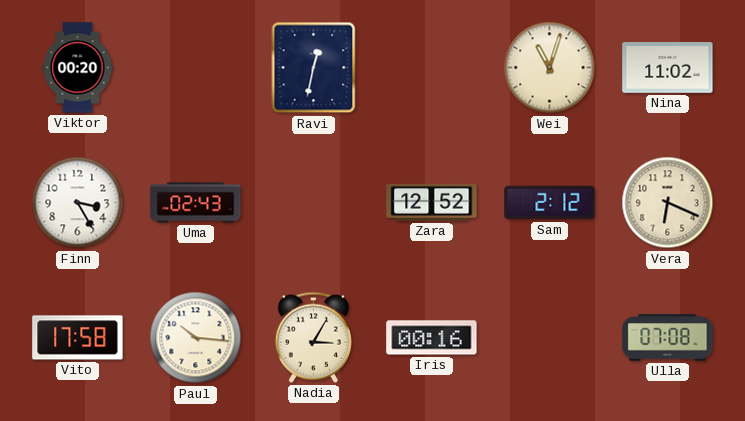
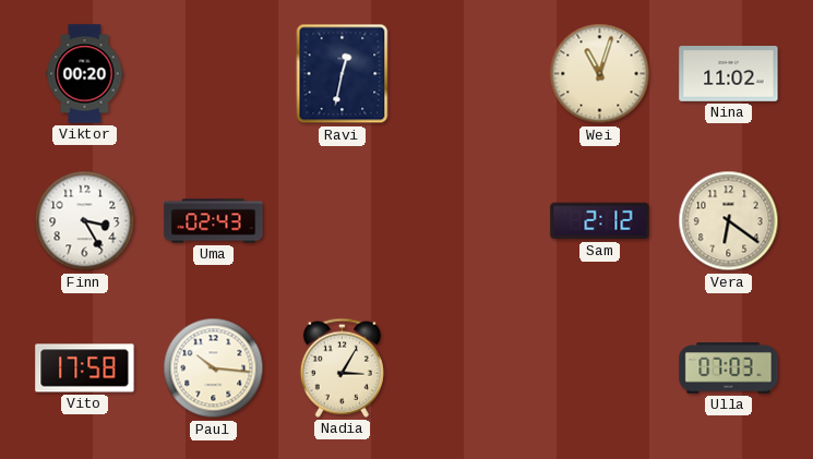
Zara: 12:52 -> none (432, 202)
Vera: 6:19 -> 6:21 (729, 221)
Iris: 00:16 -> none (432, 338)
Ulla: 07:08 -> 07:03 (729, 369)
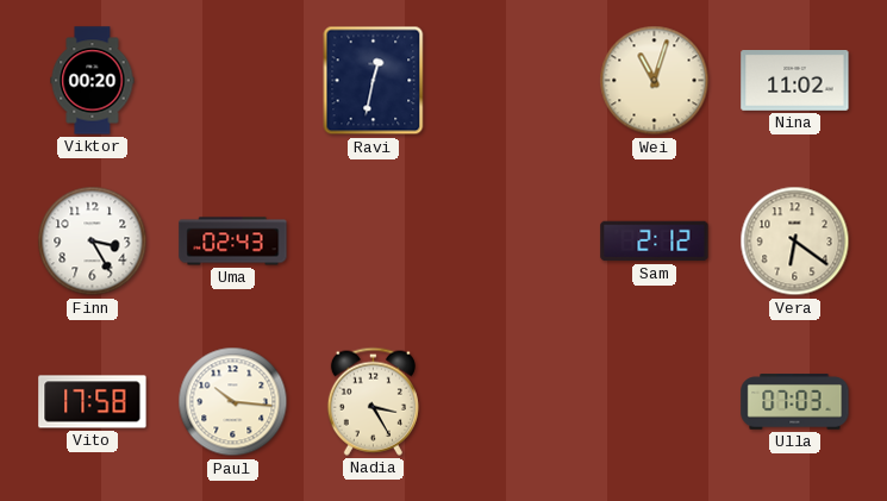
Nadia: 3:05 -> 3:25 (373, 401)
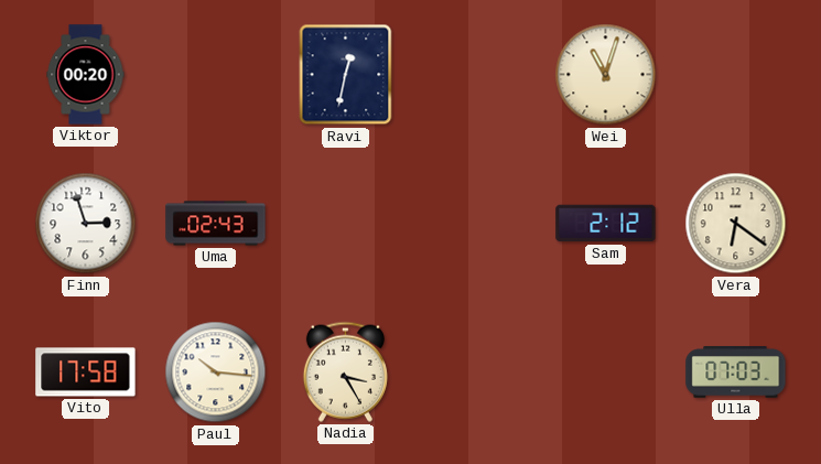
Nina: 11:02 -> none (795, 81)
Finn: 3:25 -> 2:57 (86, 224)
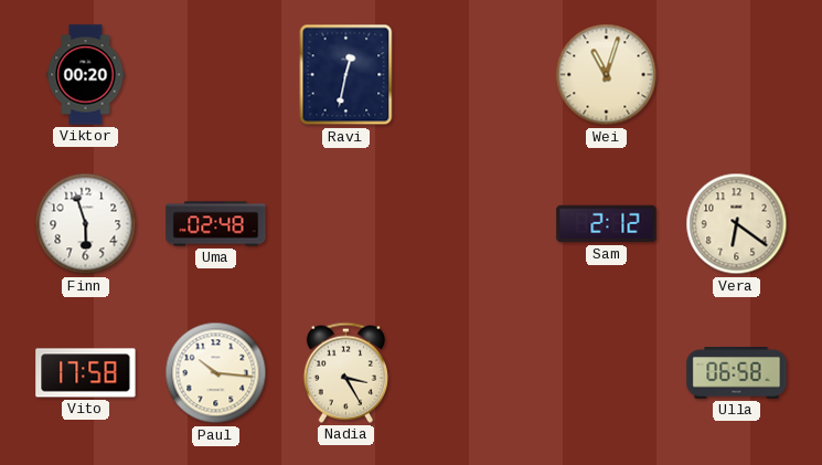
Finn: 2:57 -> 5:57 (86, 224)
Uma: 02:43 -> 02:48 (216, 224)
Ulla: 07:03 -> 06:58 (737, 373)
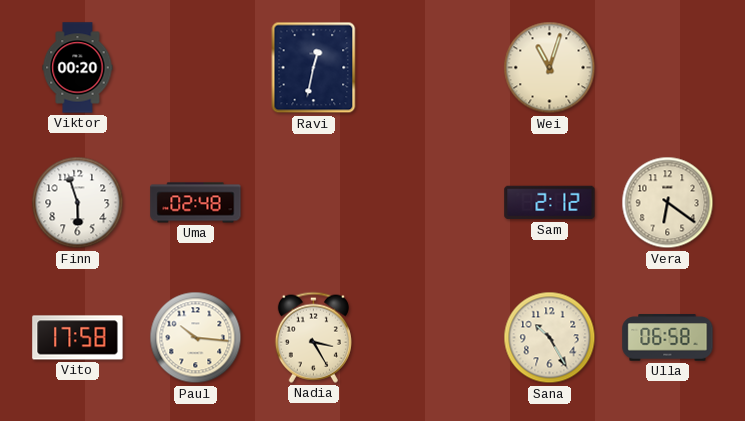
Sana: none -> 10:25 (550, 338)
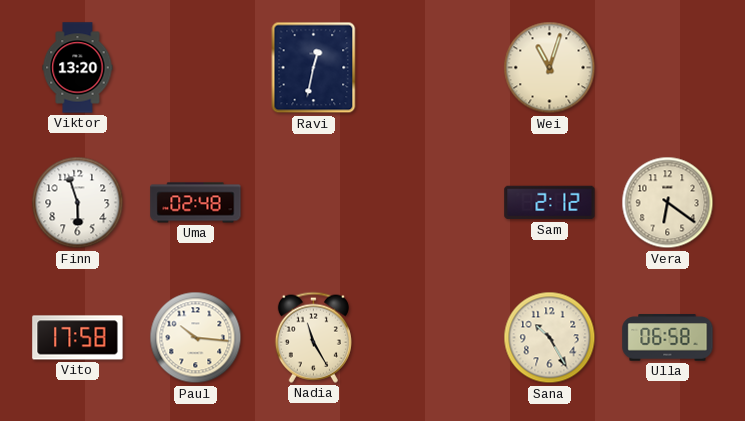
Viktor: 00:20 -> 13:20 (78, 68)
Nadia: 3:25 -> 11:25 (313, 337)
